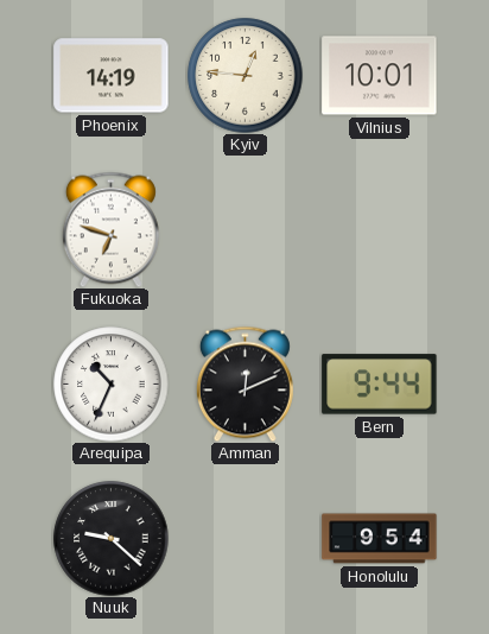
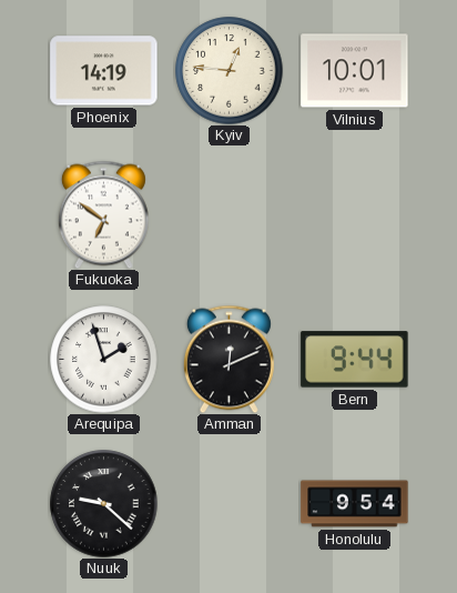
Fukuoka: 6:48 -> 6:51 (103, 214)
Arequipa: 10:34 -> 1:57 (104, 360)
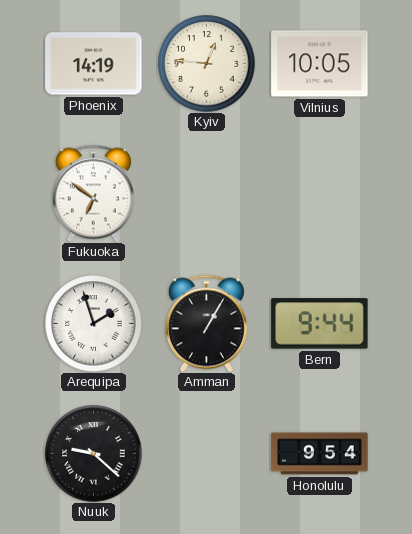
Vilnius: 10:01 -> 10:05 (320, 64)
Amman: 12:11 -> 1:05 (206, 323)
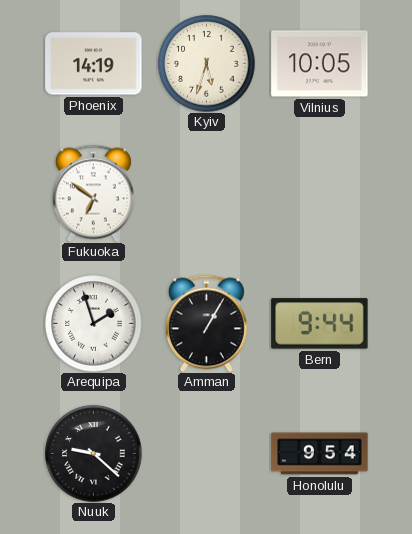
Kyiv: 12:46 -> 5:33 (207, 64)
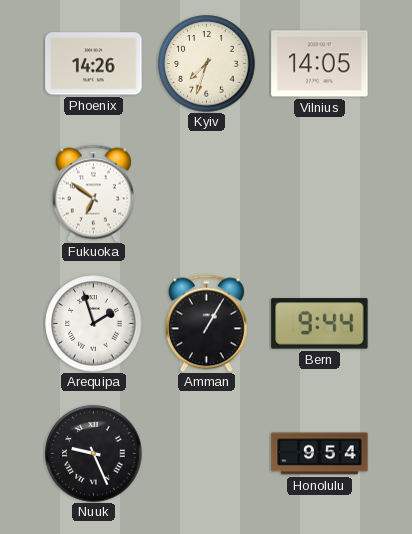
Phoenix: 14:19 -> 14:26 (94, 64)
Kyiv: 5:33 -> 7:33 (207, 64)
Vilnius: 10:05 -> 14:05 (320, 64)
Nuuk: 9:22 -> 9:26 (94, 454)
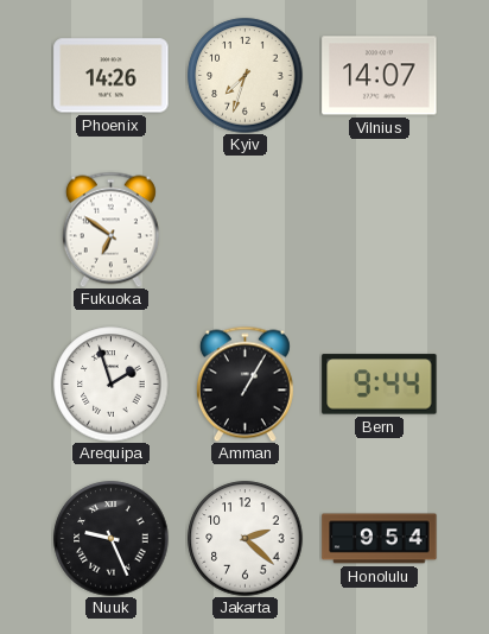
Vilnius: 14:05 -> 14:07 (380, 76)
Jakarta: none -> 2:22 (246, 539)
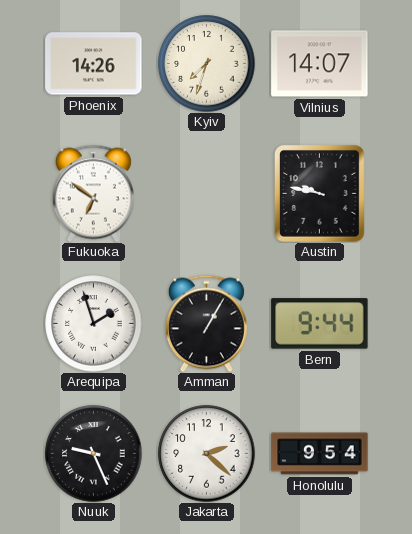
Austin: none -> 9:47 (319, 193)
